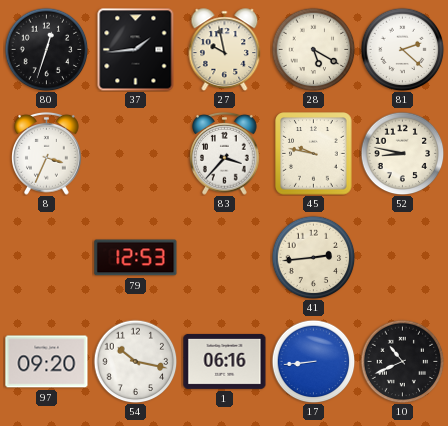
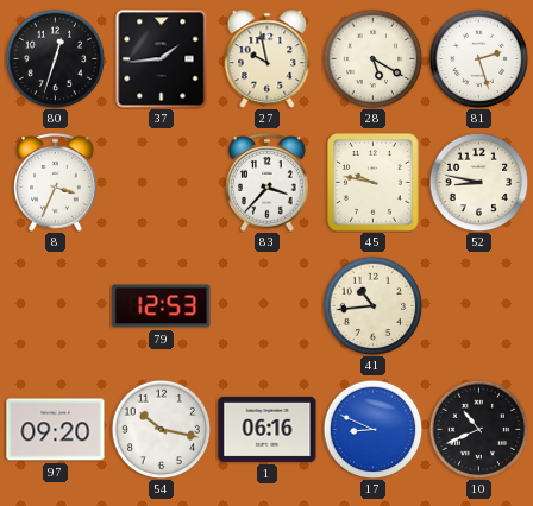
81: 2:22 -> 2:27 (478, 58)
41: 2:44 -> 10:44 (372, 305)
17: 8:44 -> 8:49 (372, 429)
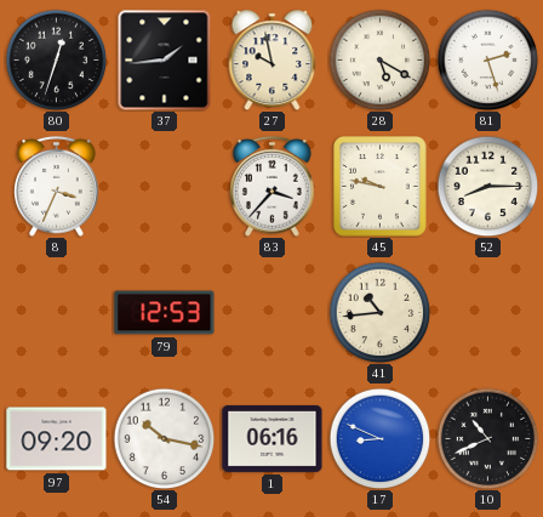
52: 8:47 -> 8:15 (487, 186)
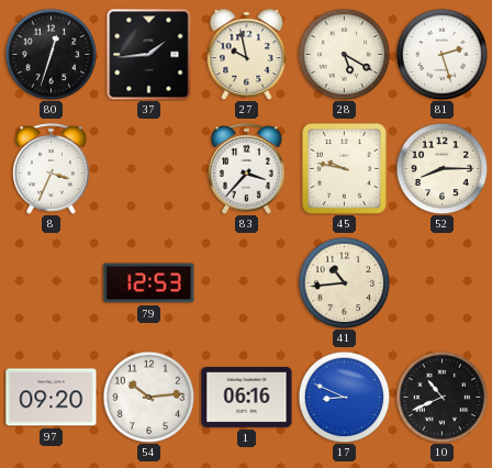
54: 10:17 -> 10:14 (148, 397)
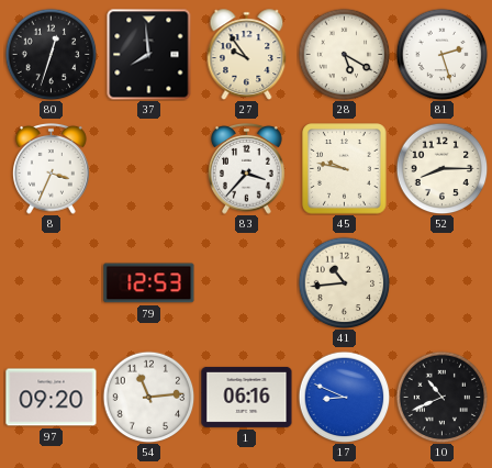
37: 1:44 -> 7:59 (149, 54)
27: 9:58 -> 9:54 (247, 55)
54: 10:14 -> 11:14 (148, 397)
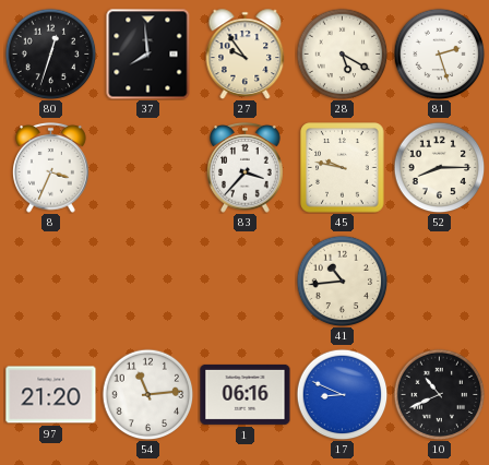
79: 12:53 -> none (149, 283)
97: 09:20 -> 21:20 (51, 395)
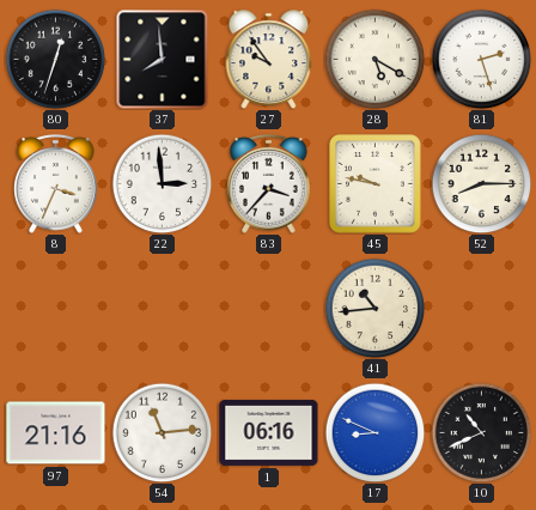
22: none -> 2:59 (162, 183)
97: 21:20 -> 21:16 (56, 433)
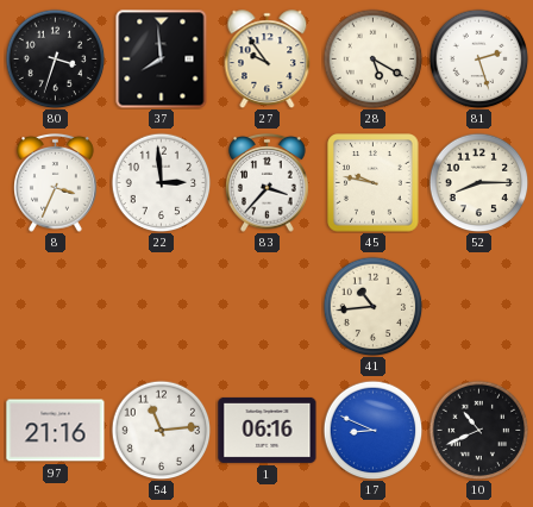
80: 12:33 -> 3:33 (55, 58)
